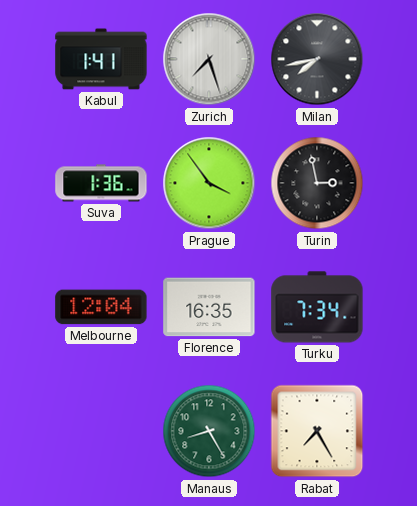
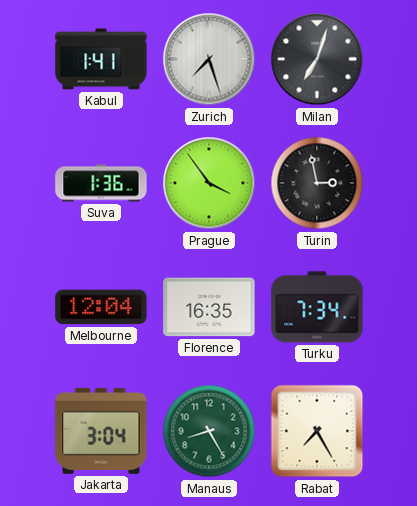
Milan: 7:43 -> 7:03 (317, 59)
Jakarta: none -> 3:04 (101, 431)
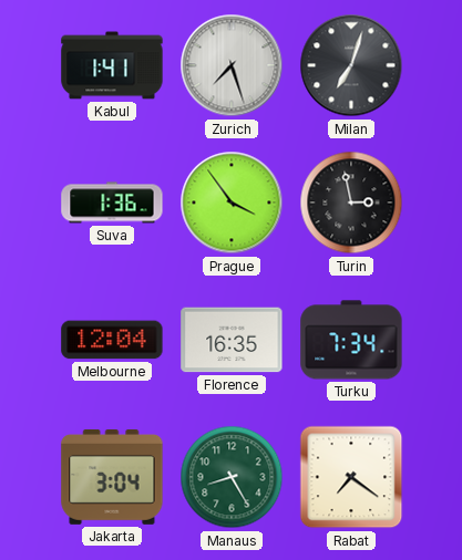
Rabat: 7:25 -> 7:21 (351, 477)
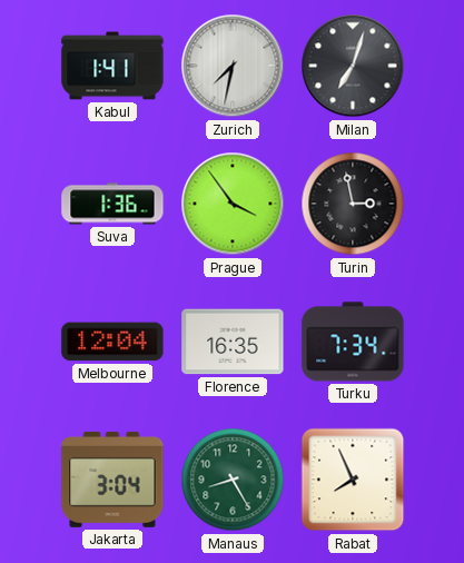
Zurich: 7:27 -> 7:32 (233, 66)
Rabat: 7:21 -> 7:56 (353, 480)
